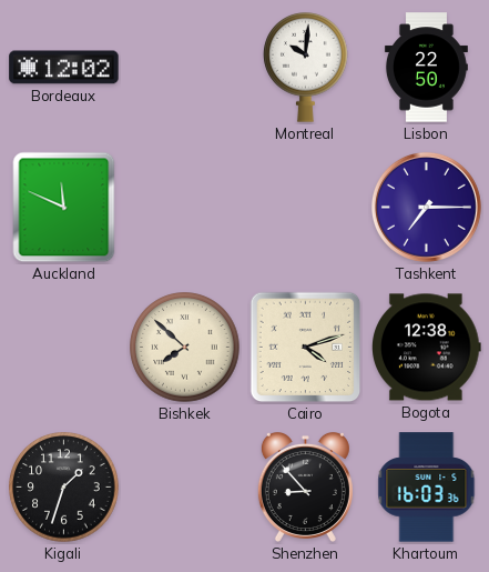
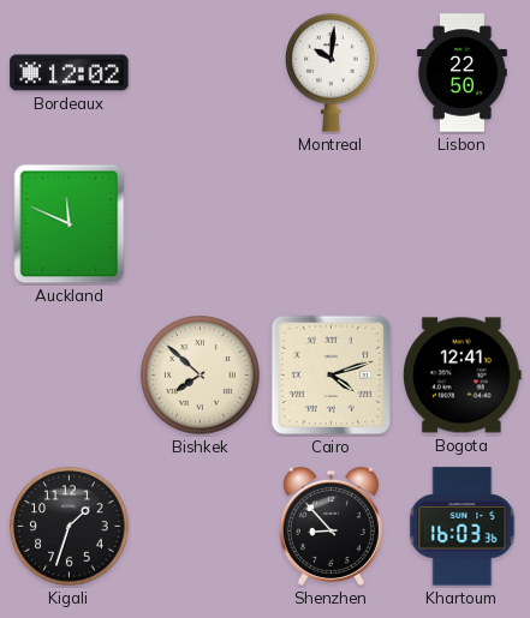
Tashkent: 7:15 -> none (426, 207)
Bogota: 12:38 -> 12:41 (463, 376)
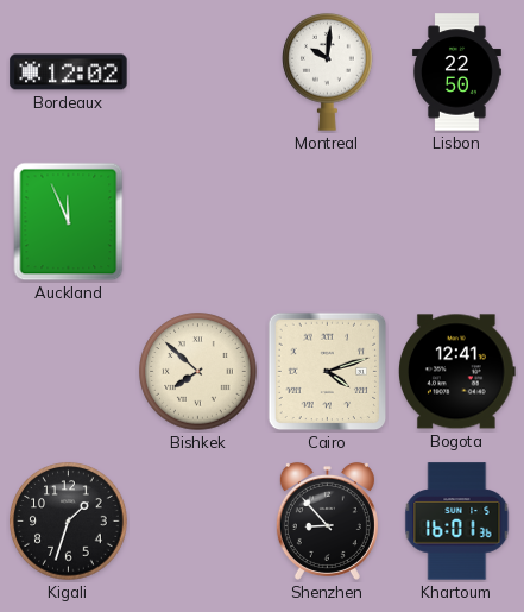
Auckland: 11:49 -> 11:56 (69, 222)
Khartoum: 16:03 -> 16:01 (457, 522)
